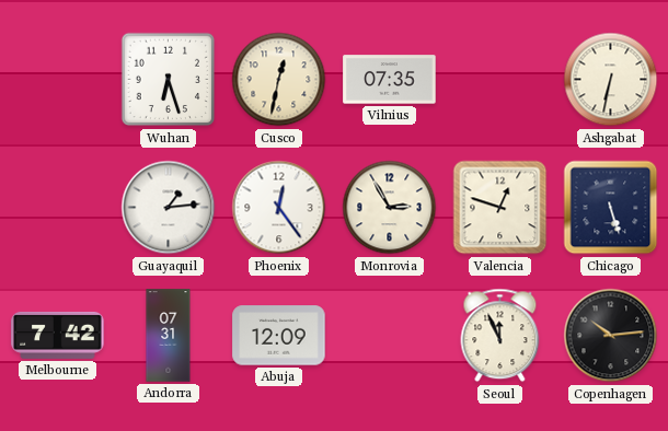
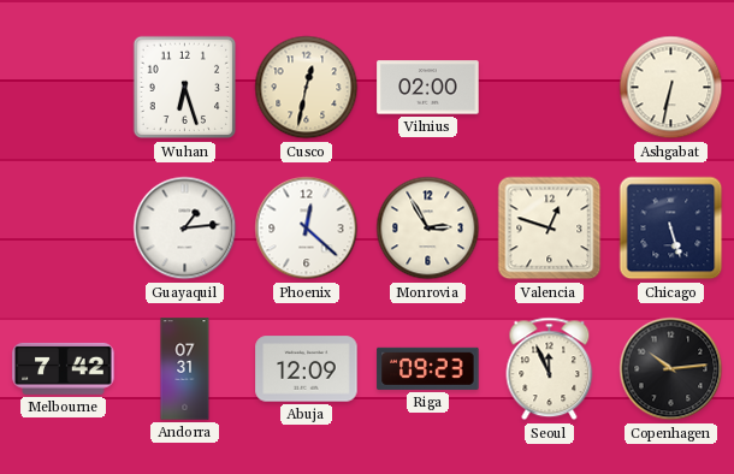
Vilnius: 07:35 -> 02:00 (428, 88)
Phoenix: 12:24 -> 12:22 (307, 229)
Riga: none -> 09:23 (428, 368)
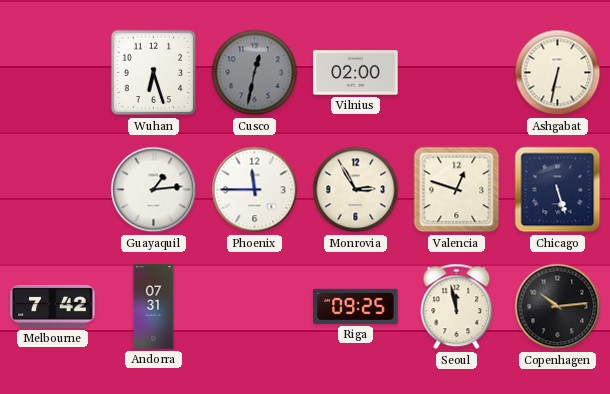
Cusco dial: cream -> grey (255, 73)
Phoenix: 12:22 -> 11:45 (255, 190)
Abuja: 12:09 -> none (307, 369)
Riga: 09:23 -> 09:25 (356, 306)
Seoul: 11:56 -> 11:58 (457, 307)
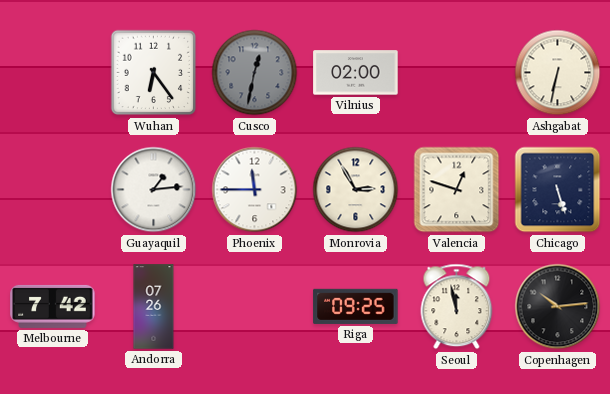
Wuhan: 6:27 -> 6:24 (154, 73)
Andorra: 07:31 -> 07:26 (154, 307)
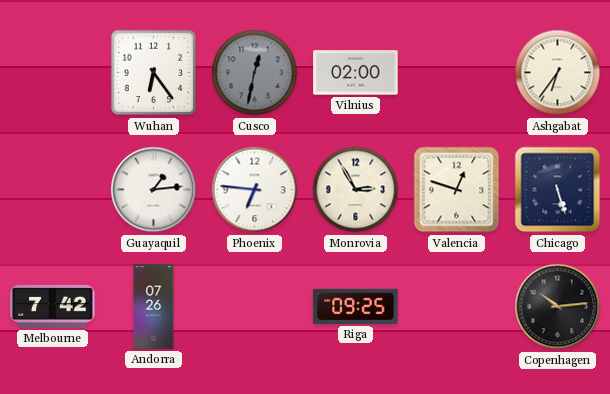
Ashgabat: 6:32 -> 6:36 (558, 73)
Phoenix: 11:45 -> 6:46 (255, 190)
Seoul: 11:58 -> none (457, 307)
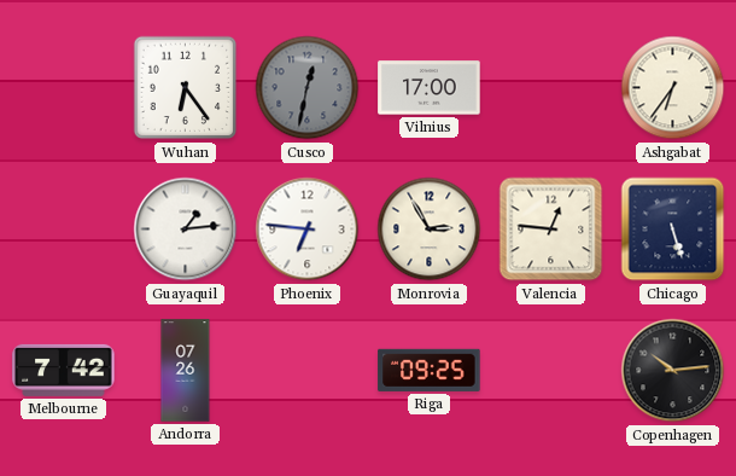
Vilnius: 02:00 -> 17:00 (430, 88)
Valencia: 12:48 -> 12:46 (551, 230)
